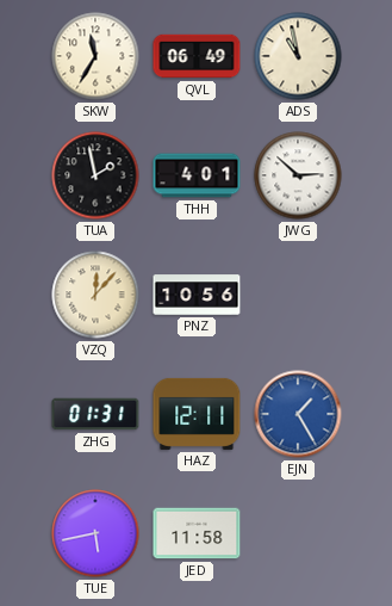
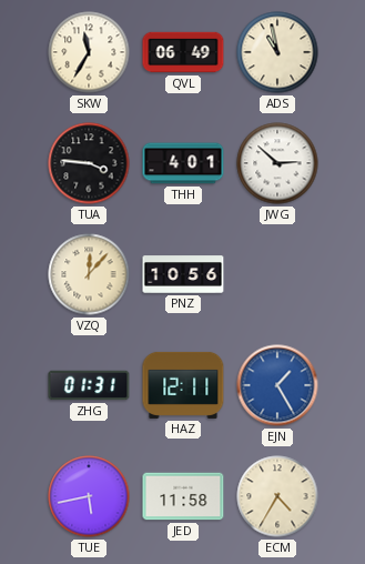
TUA: 1:58 -> 3:46 (89, 163)
ECM: none -> 4:35 (277, 496)
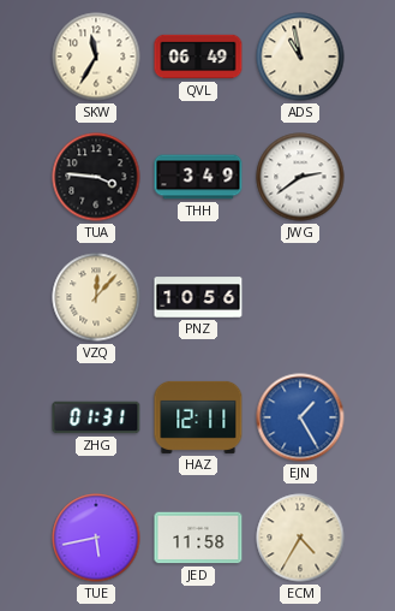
THH: 4:01 -> 3:49 (198, 177)
JWG: 2:52 -> 2:39 (300, 177)
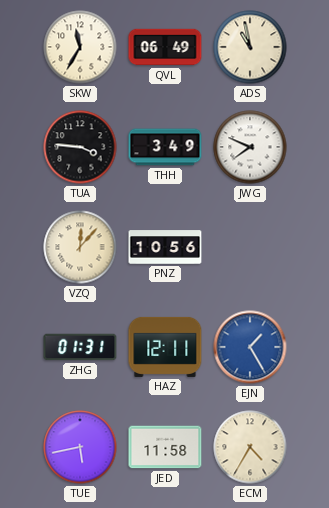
JWG: 2:39 -> 7:49 (250, 147)
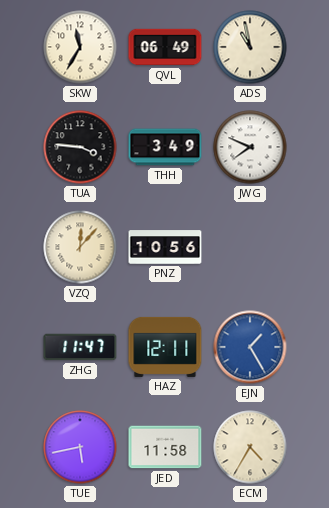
ZHG: 01:31 -> 11:47 (80, 347)
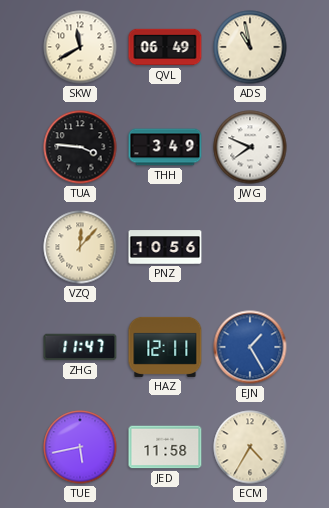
SKW: 11:35 -> 11:40 (80, 47)
